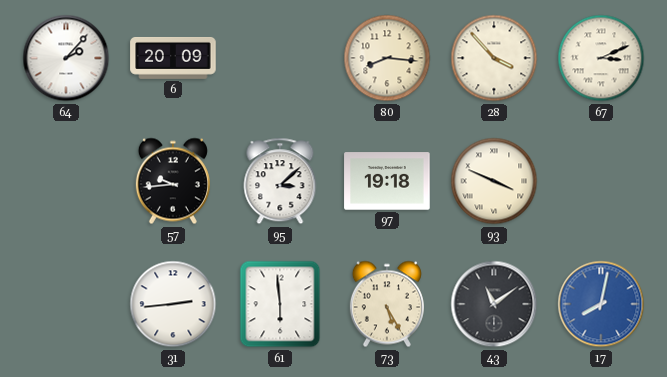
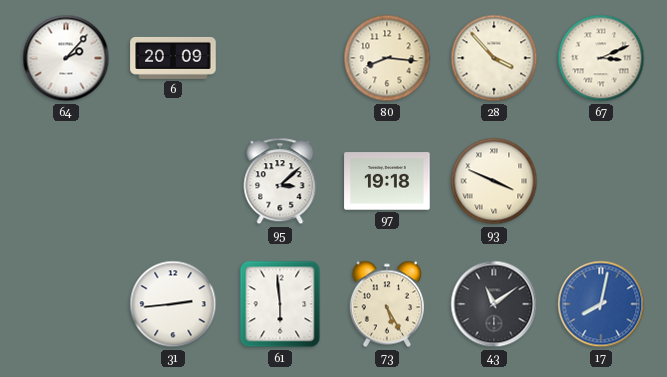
57: 9:44 -> none (173, 181)
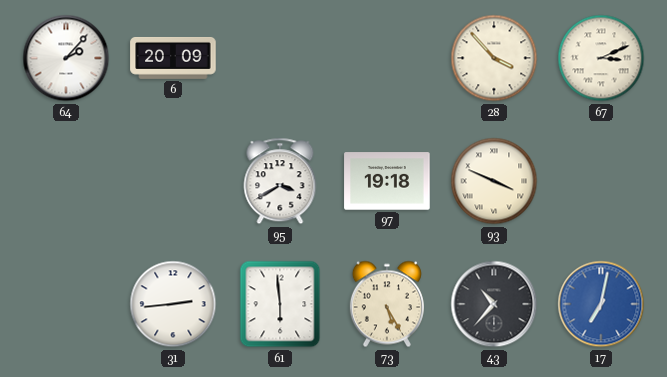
80: 8:16 -> none (387, 58)
95: 3:08 -> 3:40 (280, 181)
43: 11:09 -> 10:37 (494, 304)
17: 8:02 -> 7:02 (601, 304)
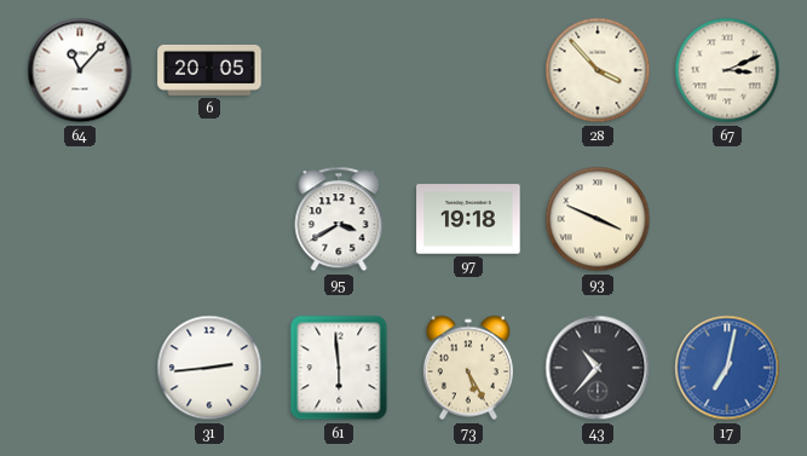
64: 2:07 -> 11:07 (80, 70)
6: 20:09 -> 20:05 (209, 70)
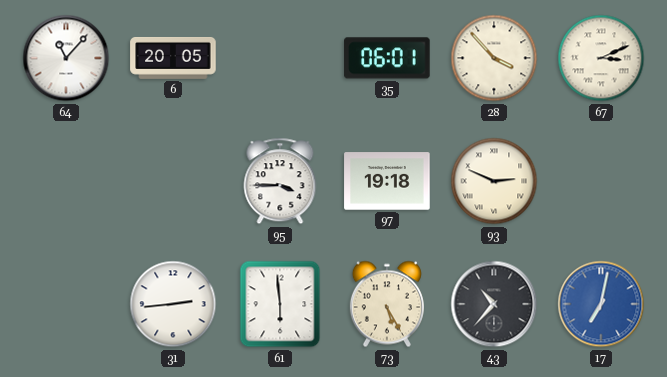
35: none -> 06:01 (387, 58)
95: 3:40 -> 3:45 (280, 181)
93: 3:49 -> 2:49 (494, 181)
